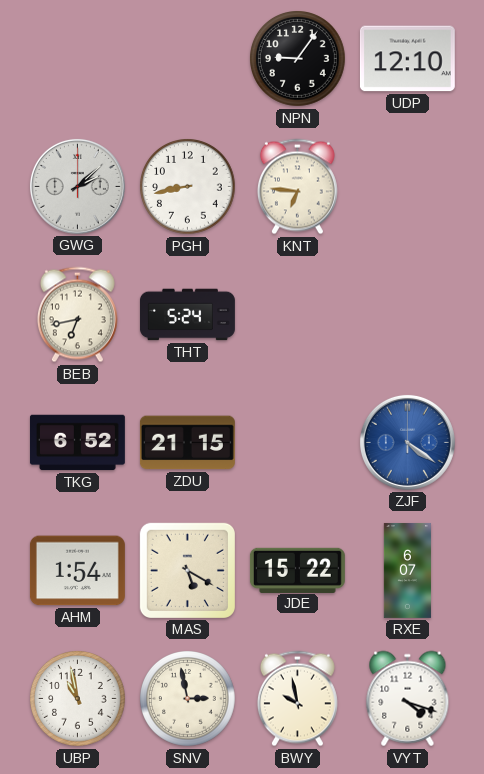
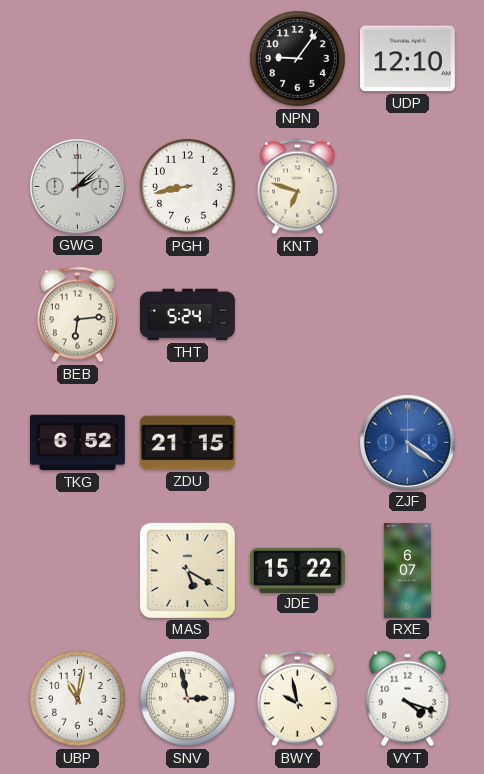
KNT: 6:46 -> 6:48 (297, 187)
BEB: 6:43 -> 6:14 (77, 315)
AHM: 1:54 -> none (77, 571)
UBP: 10:58 -> 11:02 (78, 699)
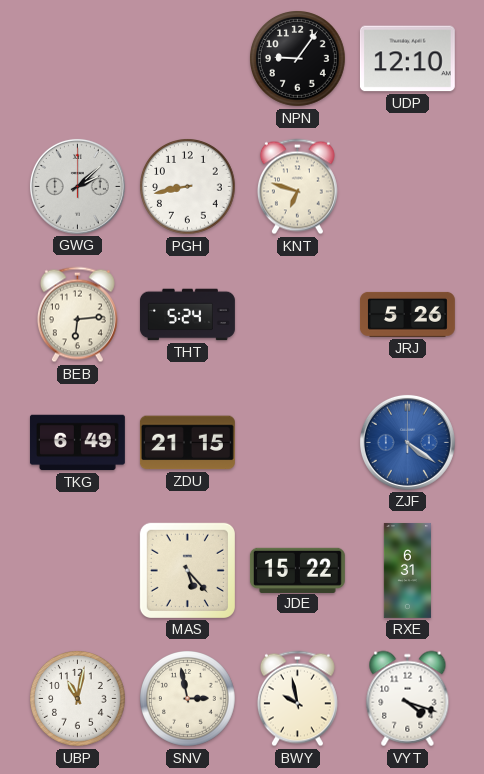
JRJ: none -> 5:26 (407, 314)
TKG: 6:52 -> 6:49 (77, 443)
MAS: 5:20 -> 5:23 (187, 570)
RXE: 6:07 -> 6:31 (407, 570)
